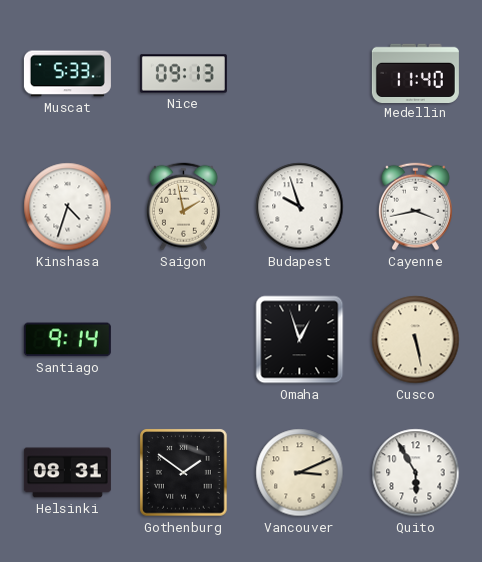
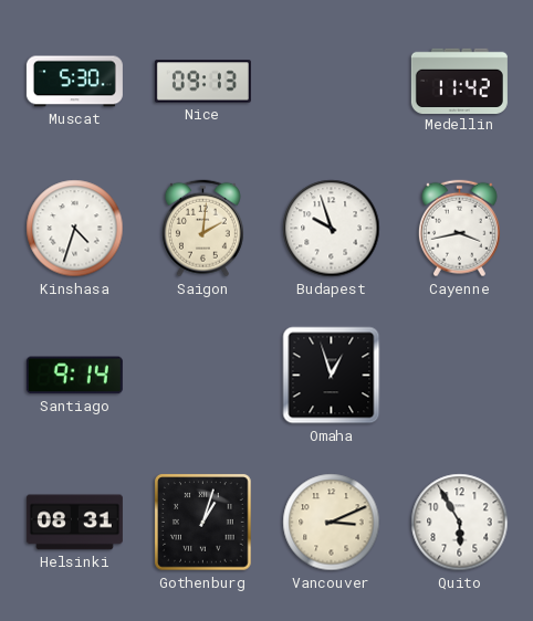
Muscat: 5:33 -> 5:30 (74, 82)
Medellin: 11:40 -> 11:42 (459, 81)
Saigon: 1:58 -> 2:01 (202, 229)
Cusco: 5:28 -> none (416, 340)
Gothenburg: 1:51 -> 1:03 (203, 523)
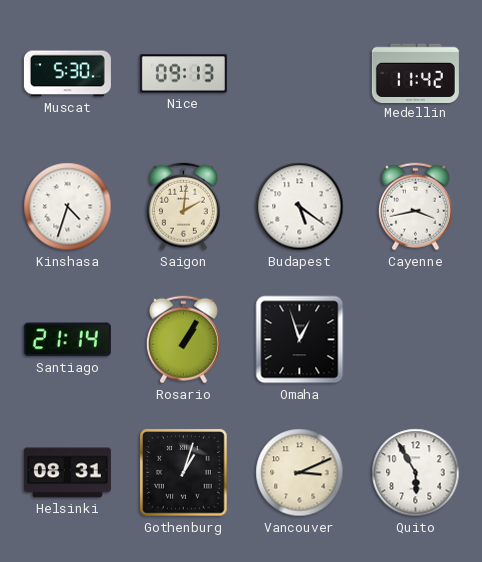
Budapest: 9:57 -> 5:21 (300, 207)
Santiago: 9:14 -> 21:14 (67, 340)
Rosario: none -> 1:05 (183, 340)
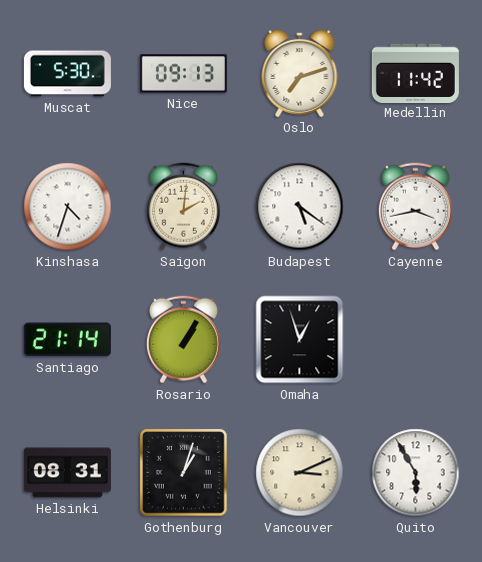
Oslo: none -> 7:12 (300, 73)
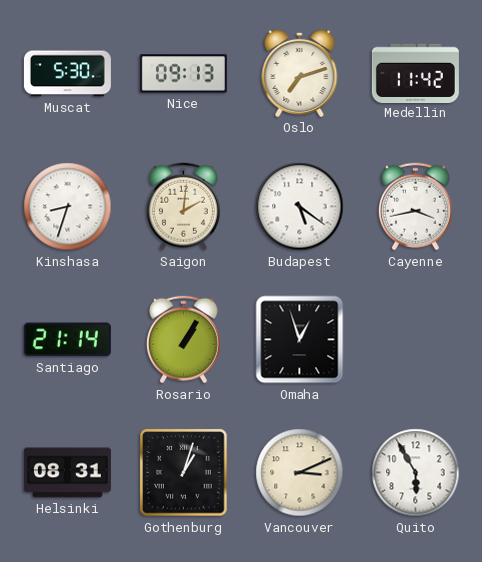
Kinshasa: 4:33 -> 8:33 (68, 207)
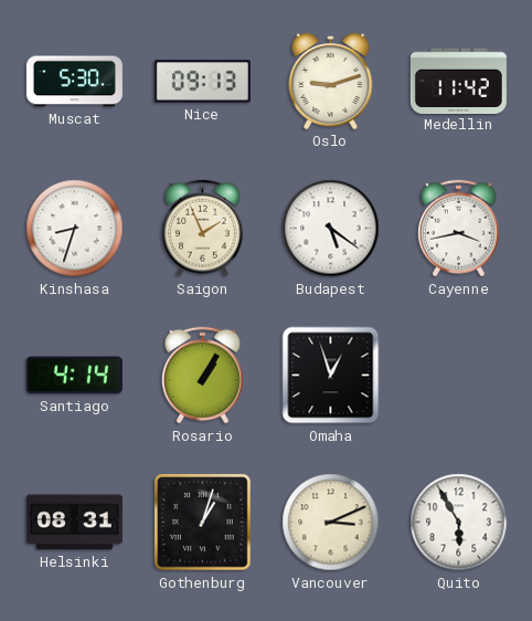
Oslo: 7:12 -> 9:12 (331, 81)
Saigon: 2:01 -> 1:56 (202, 229)
Santiago: 21:14 -> 4:14 (74, 376)
